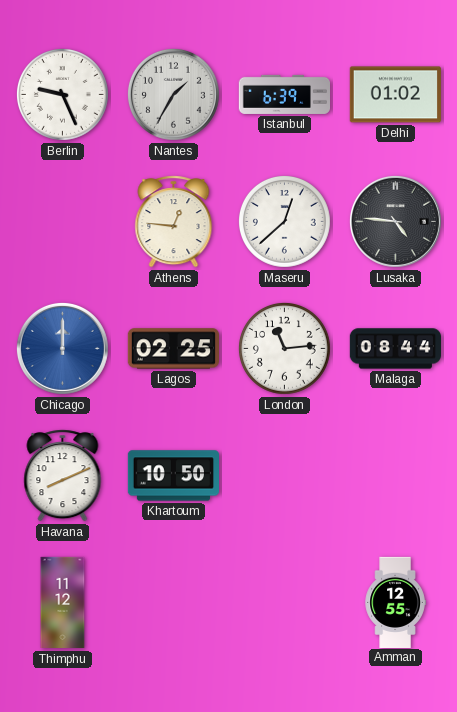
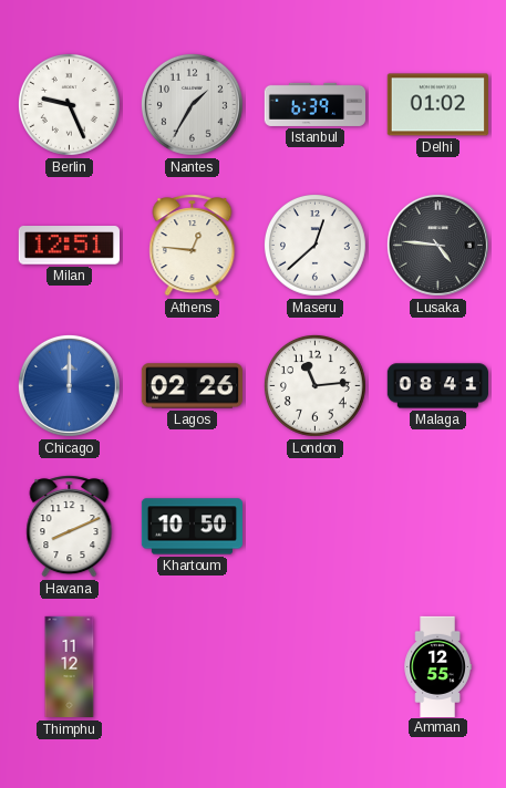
Milan: none -> 12:51 (69, 246)
Lagos: 02:25 -> 02:26 (192, 386)
Malaga: 08:44 -> 08:41 (437, 386)
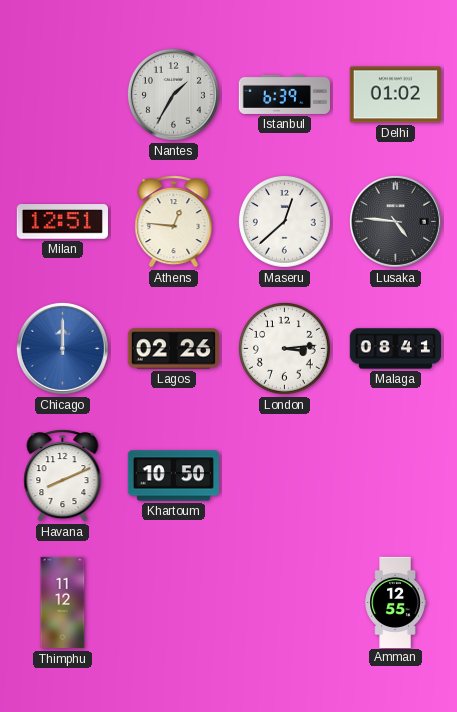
Berlin: 9:26 -> none (69, 104)
London: 11:14 -> 3:14 (284, 348)
